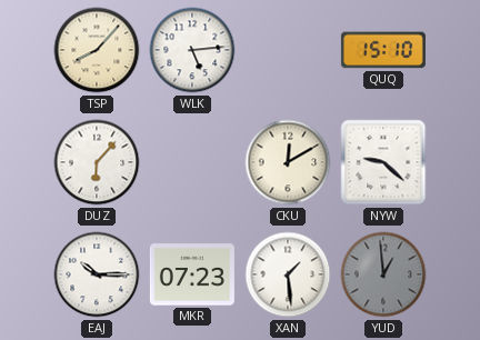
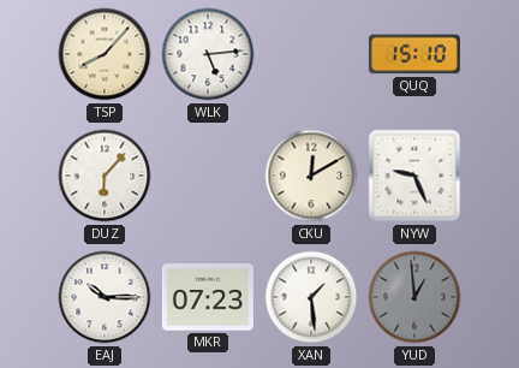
NYW: 9:22 -> 9:26 (414, 176)
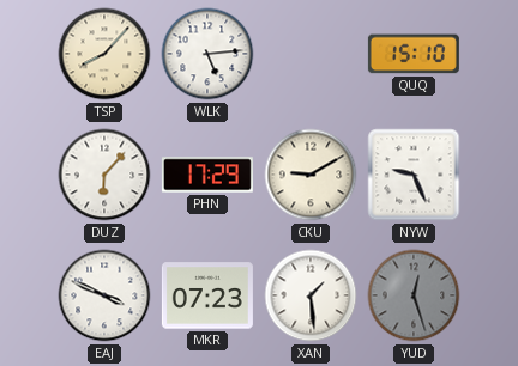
PHN: none -> 17:29 (207, 175)
CKU: 12:10 -> 9:10 (311, 175)
EAJ: 10:15 -> 3:49 (104, 295)
YUD: 12:59 -> 12:27 (414, 295)
